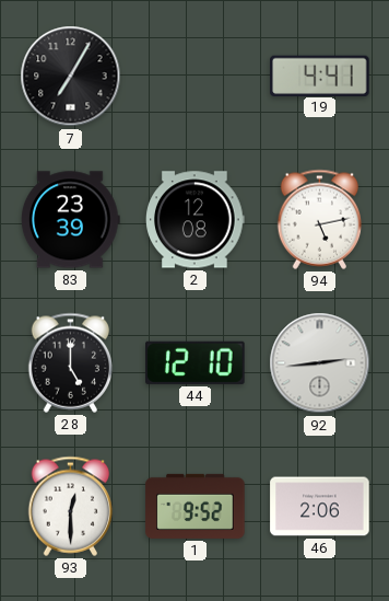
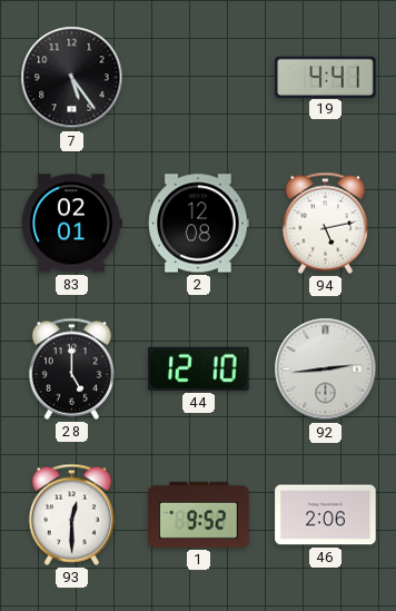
7: 7:05 -> 5:24 (72, 78)
83: 23:39 -> 02:01 (72, 224)
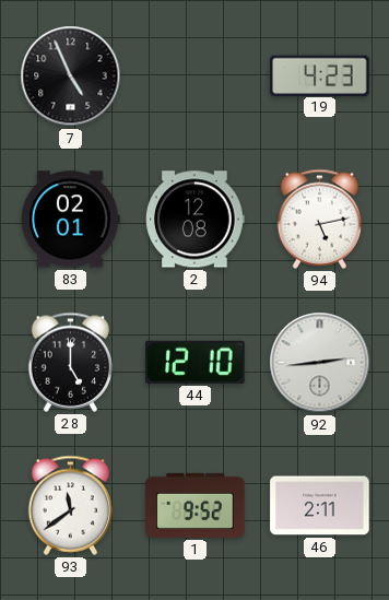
7: 5:24 -> 4:56 (71, 77)
19: 4:41 -> 4:23 (320, 75)
93: 12:30 -> 11:39 (71, 505)
46: 2:06 -> 2:11 (320, 506)
